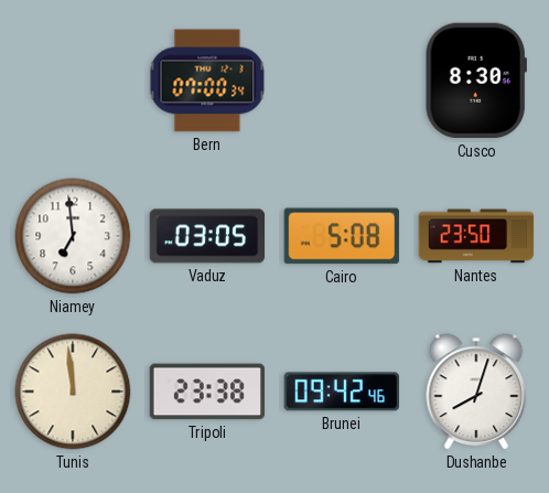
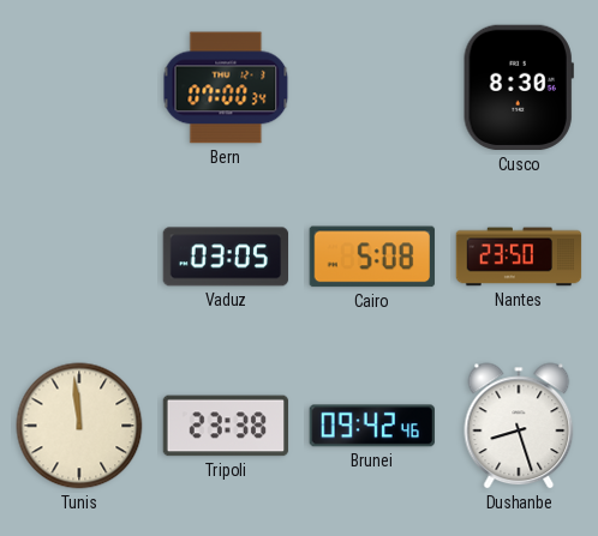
Niamey: 6:59 -> none (73, 236)
Dushanbe: 8:03 -> 8:27 (519, 426)
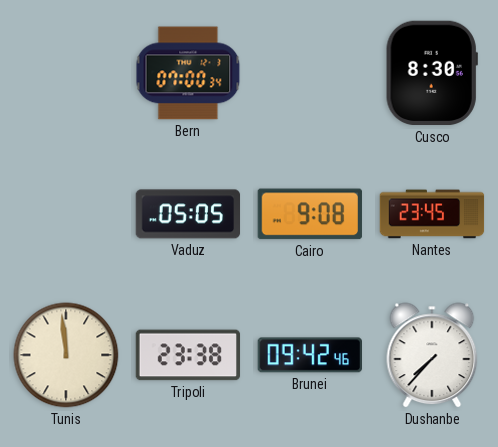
Vaduz: 03:05 -> 05:05 (188, 214)
Cairo: 5:08 -> 9:08 (310, 214)
Nantes: 23:50 -> 23:45 (432, 214)
Dushanbe: 8:27 -> 7:37 (432, 355)
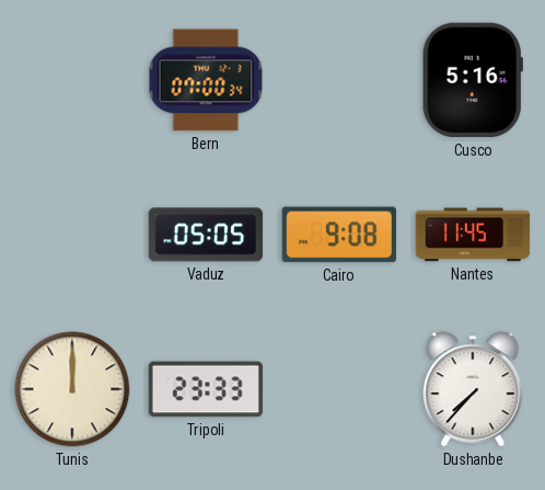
Cusco: 8:30 -> 5:16 (473, 80)
Nantes: 23:45 -> 11:45 (473, 235)
Tunis: 11:59 -> 12:00 (72, 389)
Tripoli: 23:38 -> 23:33 (206, 389)
Brunei: 09:42 -> none (309, 355)
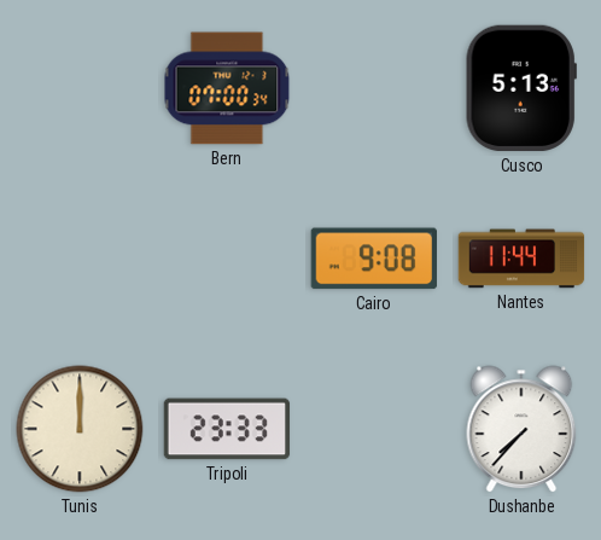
Cusco: 5:16 -> 5:13 (521, 88)
Vaduz: 05:05 -> none (206, 235)
Nantes: 11:45 -> 11:44 (521, 259)
